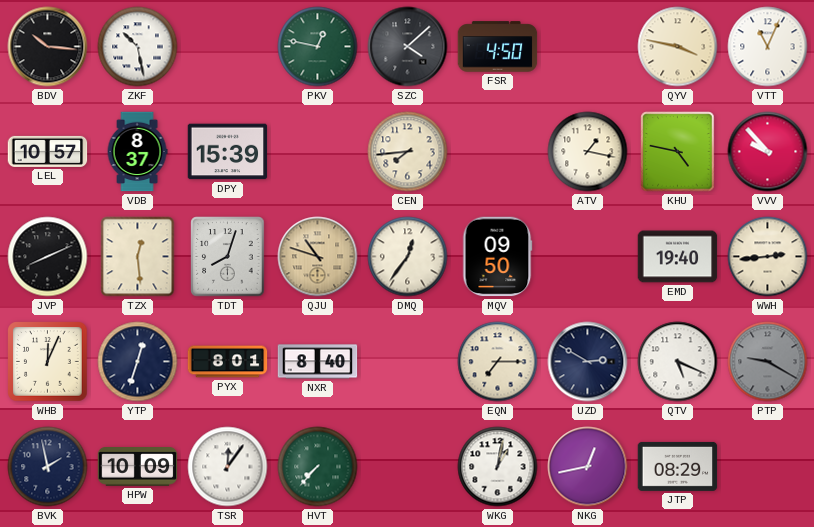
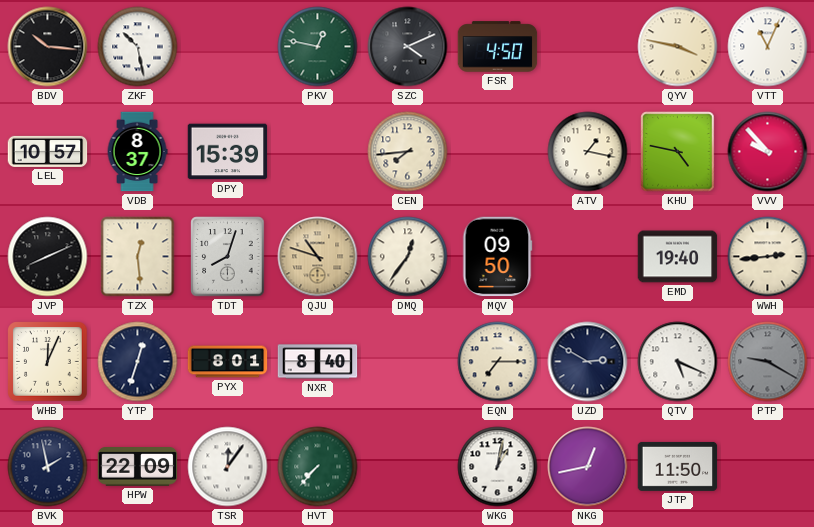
SZC: 4:08 -> 4:11 (408, 47)
HPW: 10:09 -> 22:09 (138, 467)
JTP: 08:29 -> 11:50 (678, 466)
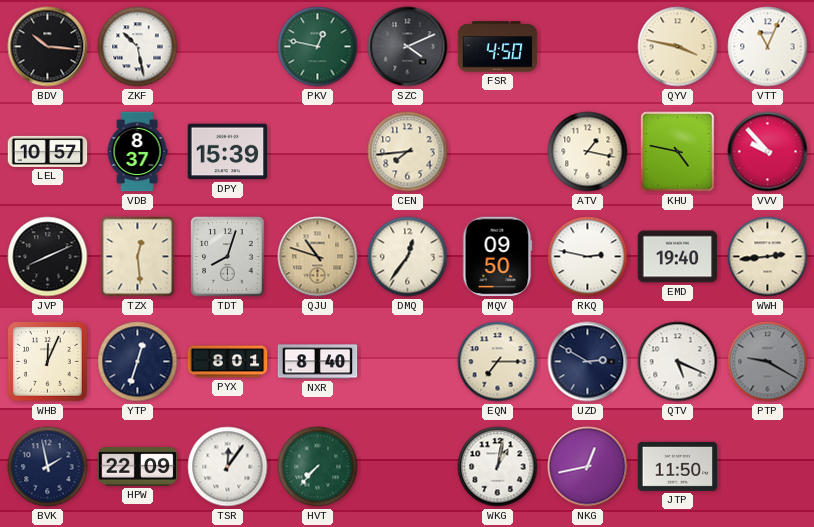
RKQ: none -> 2:47 (588, 257)
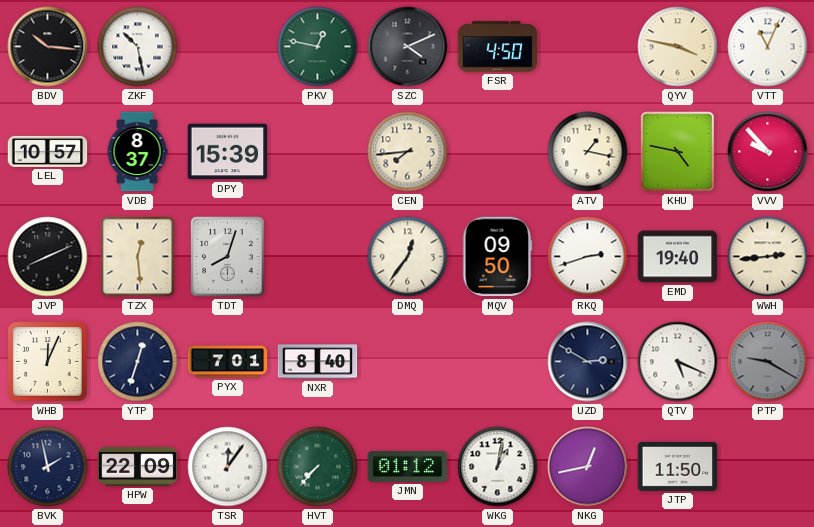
QJU: 10:48 -> none (318, 257)
RKQ: 2:47 -> 2:42 (588, 257)
PYX: 8:01 -> 7:01 (228, 362)
EQN: 7:15 -> none (498, 362)
JMN: none -> 01:12 (408, 466)
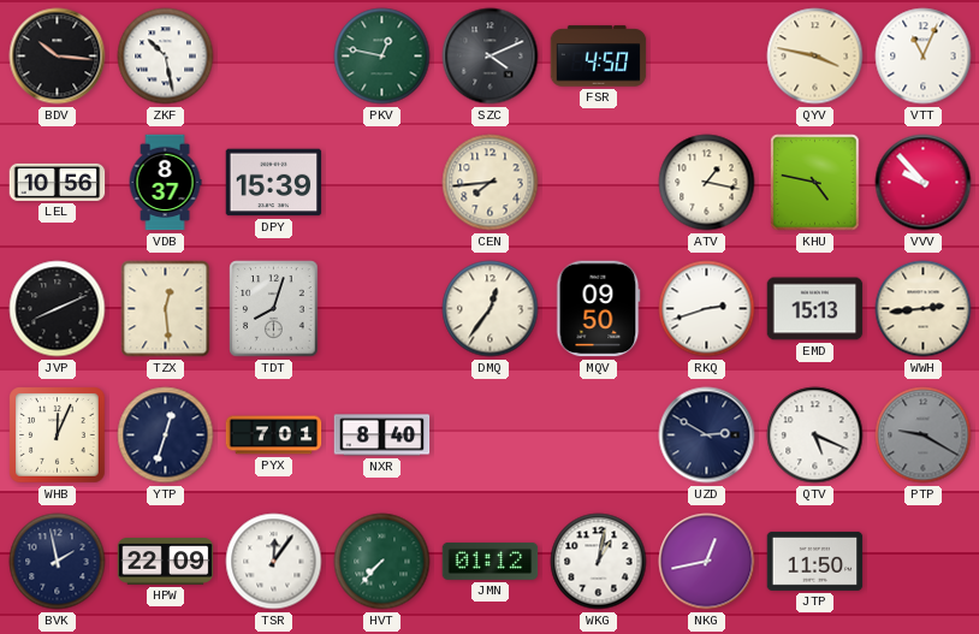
LEL: 10:57 -> 10:56 (58, 182)
EMD: 19:40 -> 15:13 (815, 309)
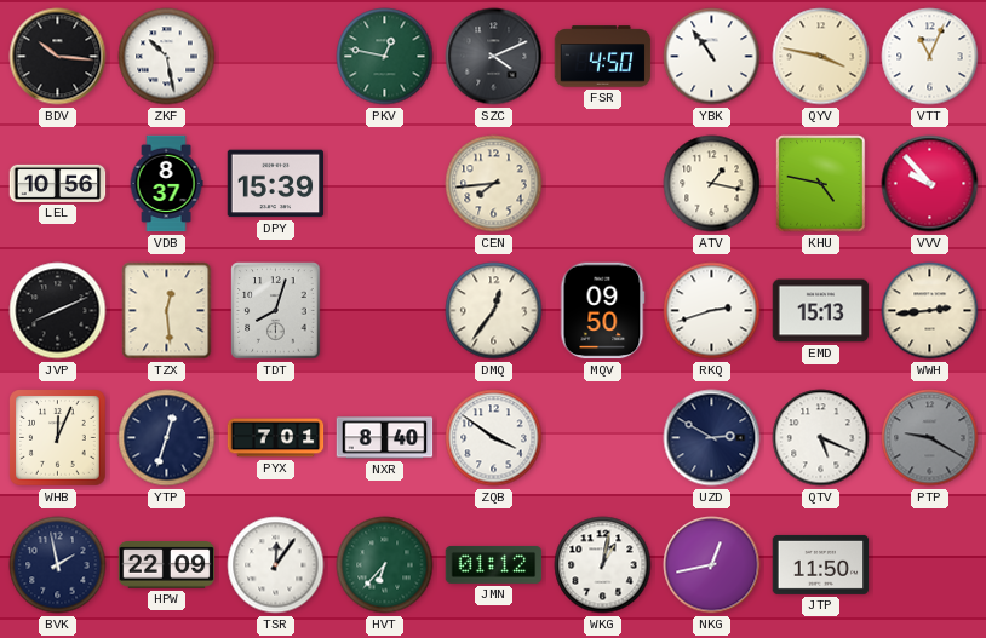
YBK: none -> 10:54 (712, 57)
ZQB: none -> 3:51 (494, 438)
HVT: 7:37 -> 6:37 (385, 565)
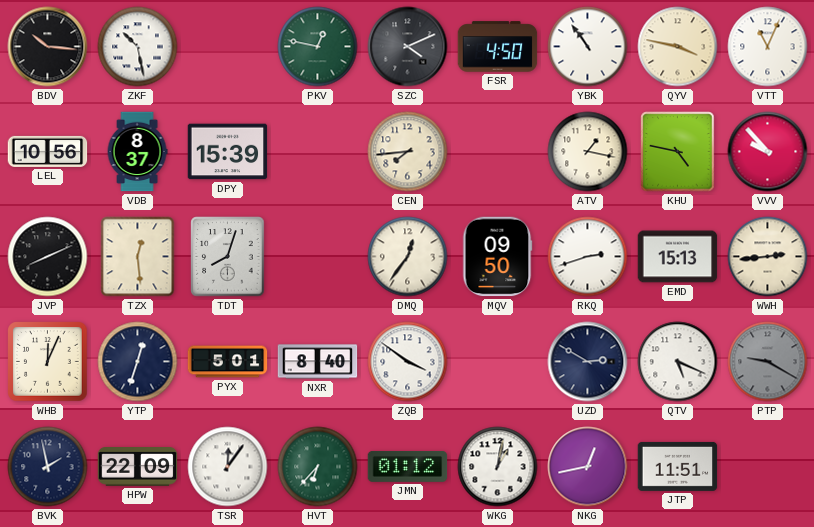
PYX: 7:01 -> 5:01 (228, 362)
JTP: 11:50 -> 11:51 (678, 466)
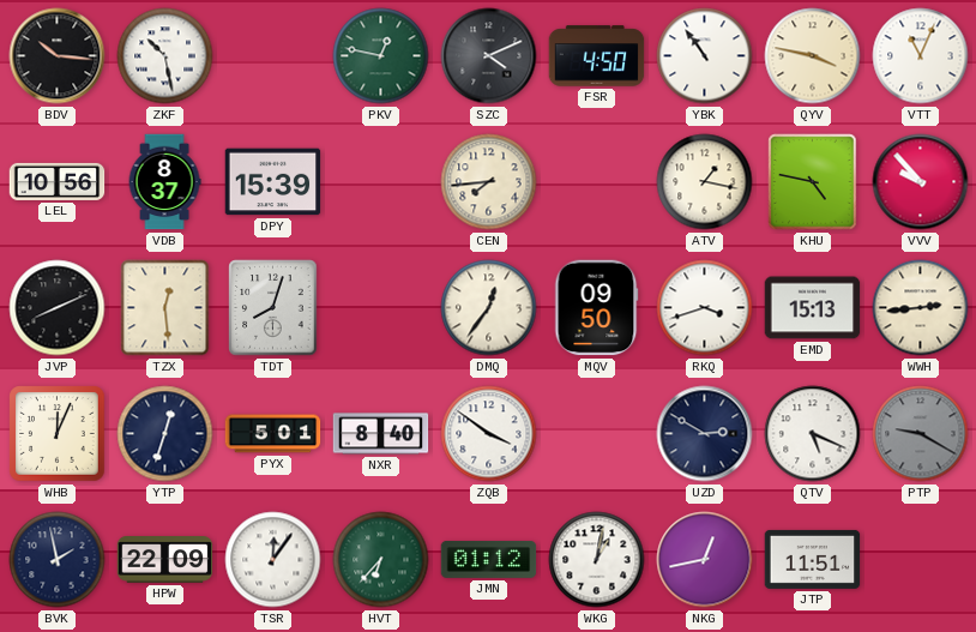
RKQ: 2:42 -> 3:42 (705, 308)
